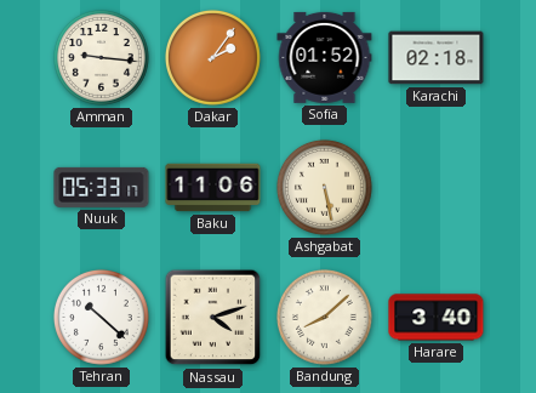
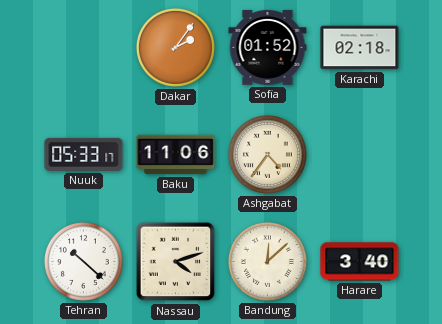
Amman: 9:16 -> none (101, 57)
Ashgabat: 5:28 -> 4:36 (267, 154)
Bandung: 8:08 -> 12:08 (267, 261)
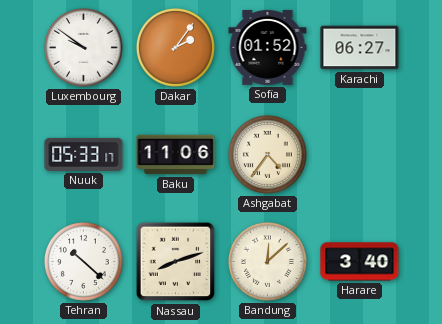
Luxembourg: none -> 9:51 (83, 47)
Karachi: 02:18 -> 06:27 (360, 48)
Nassau: 4:12 -> 8:12 (176, 262)
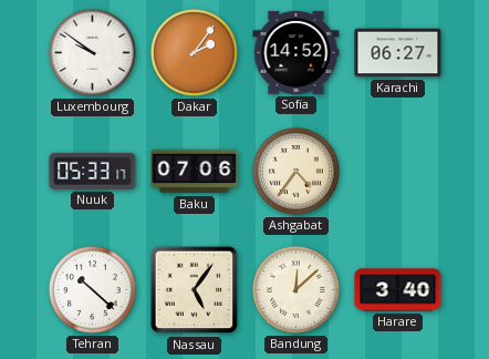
Sofia: 01:52 -> 14:52 (296, 52)
Baku: 11:06 -> 07:06 (195, 172)
Nassau: 8:12 -> 5:06 (195, 290)
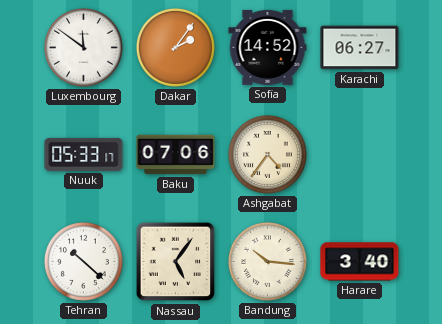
Luxembourg: 9:51 -> 11:51 (83, 47)
Bandung: 12:08 -> 10:16 (267, 261)
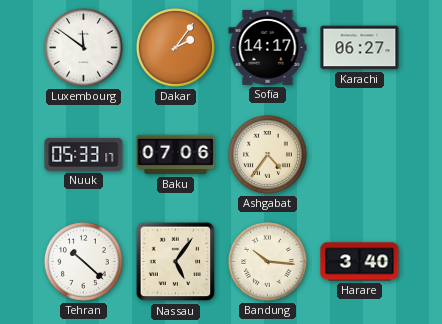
Sofia: 14:52 -> 14:17 (268, 47)
